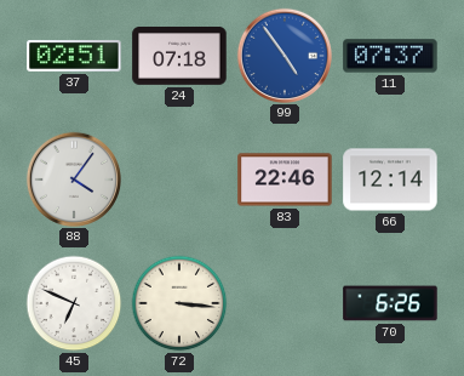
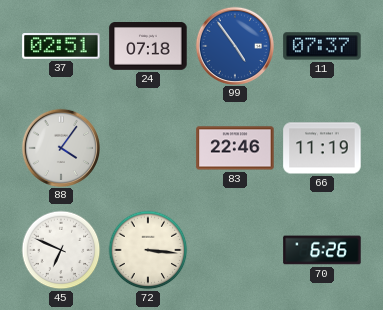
66: 12:14 -> 11:19 (322, 148)
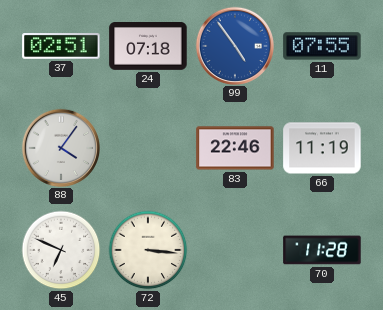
11: 07:37 -> 07:55 (322, 46)
70: 6:26 -> 11:28 (322, 250)
